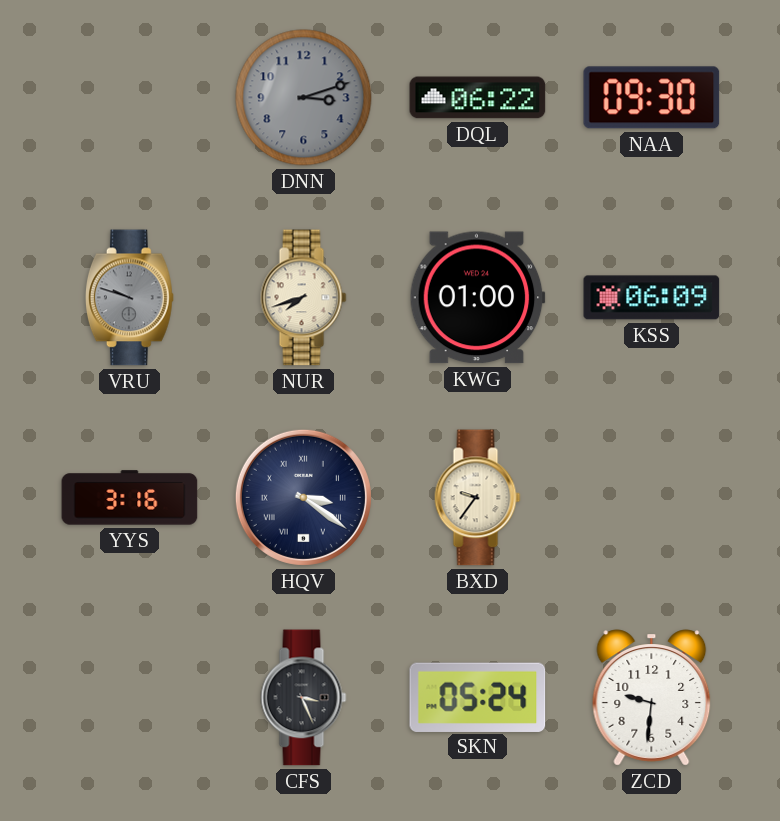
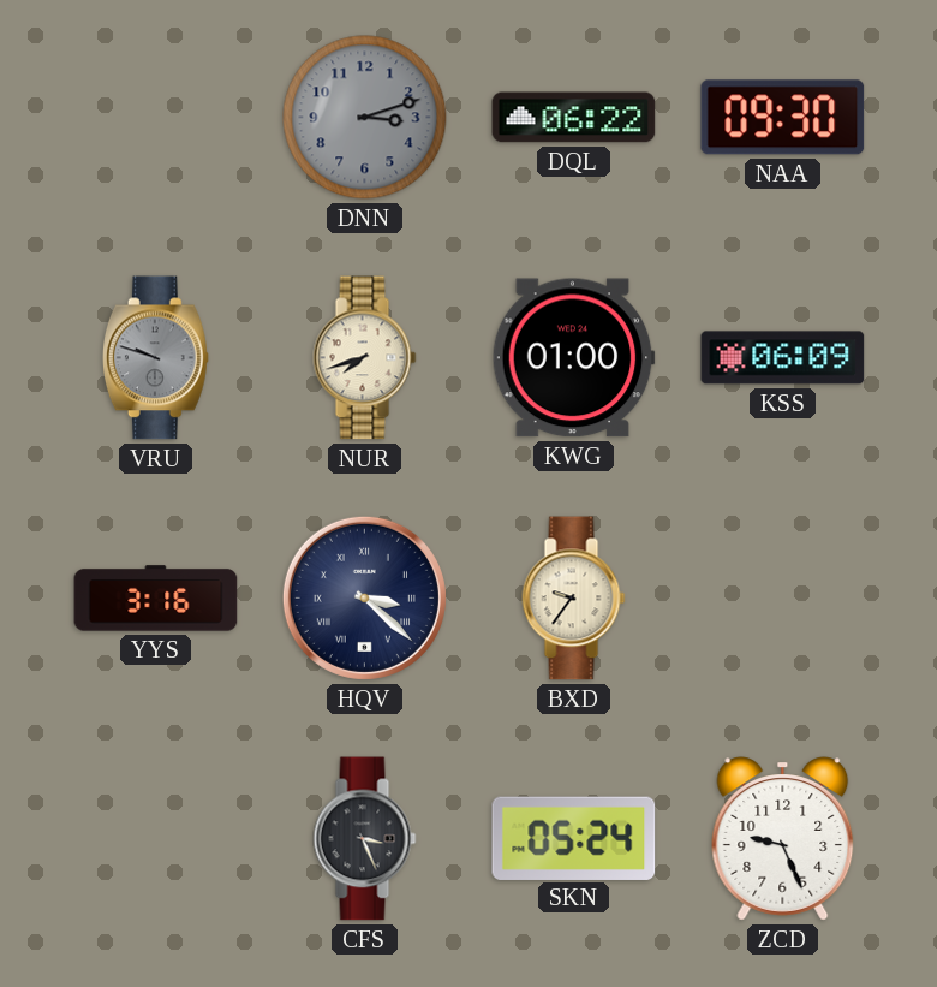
HQV: 3:21 -> 3:22 (364, 597)
ZCD: 9:31 -> 9:26 (783, 839)
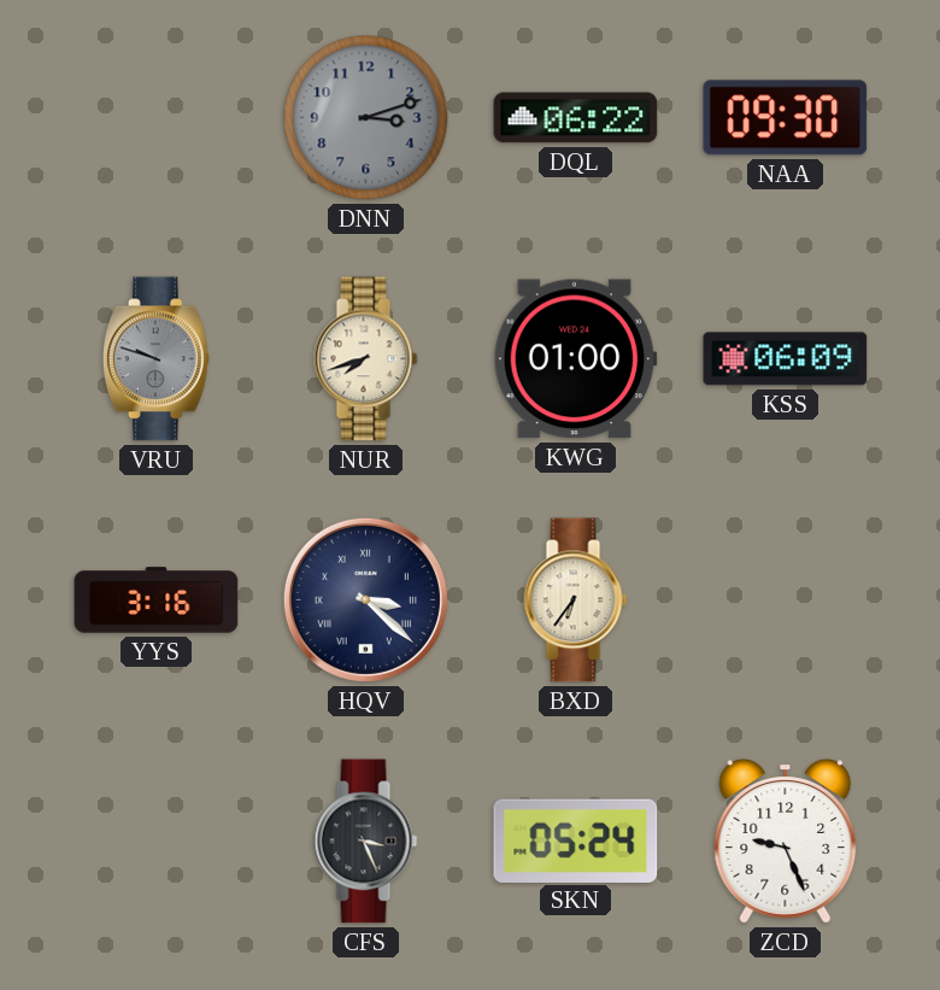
BXD: 9:36 -> 6:36 (576, 601)
